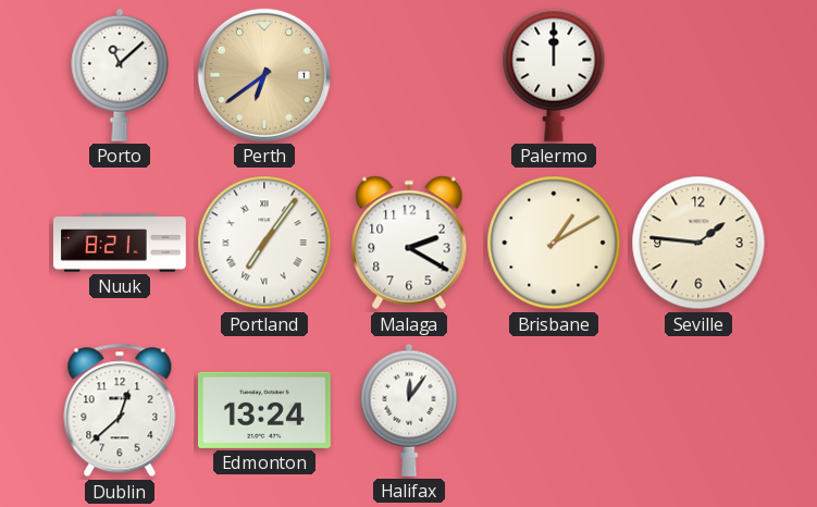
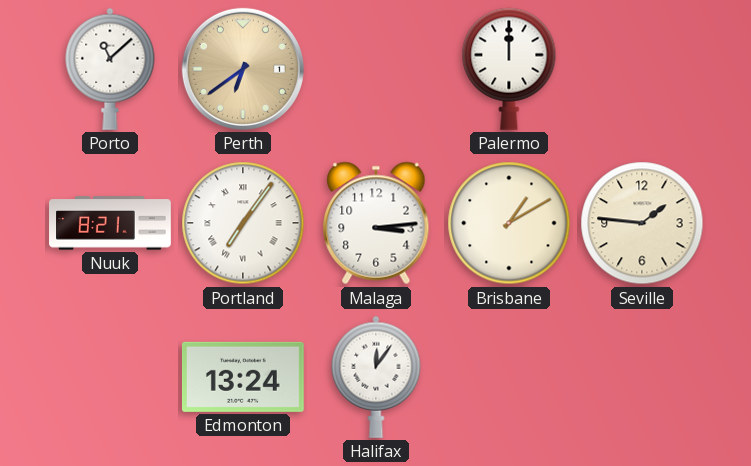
Malaga: 2:20 -> 3:14 (376, 223)
Dublin: 12:38 -> none (120, 410)
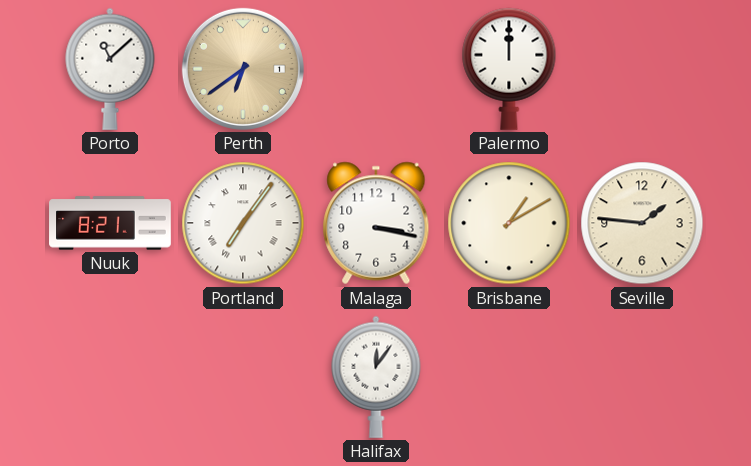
Malaga: 3:14 -> 3:17 (376, 223)
Edmonton: 13:24 -> none (243, 377)
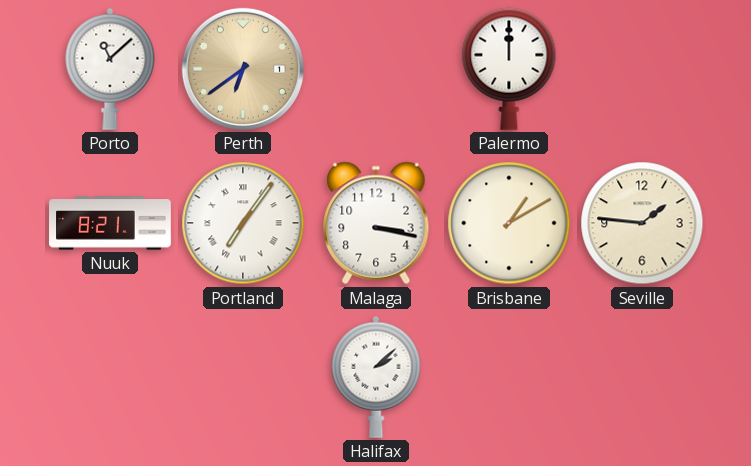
Halifax: 12:06 -> 2:08 (376, 377)
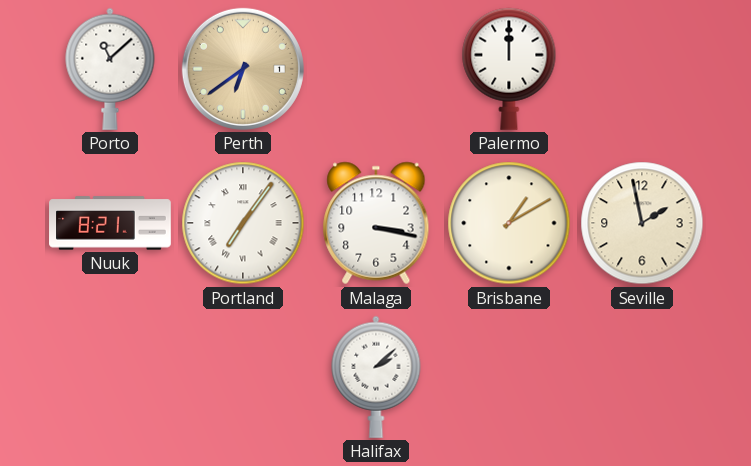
Seville: 1:46 -> 1:58 (642, 223)
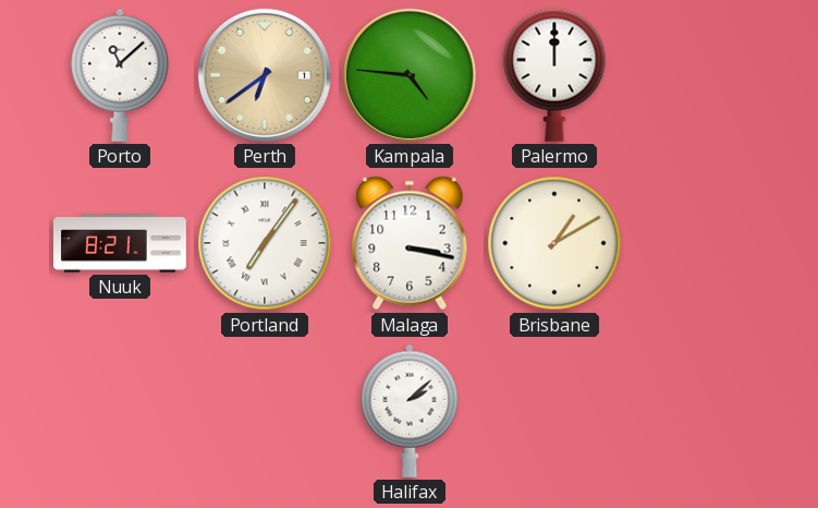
Kampala: none -> 4:46 (410, 75)
Seville: 1:58 -> none (642, 223)
